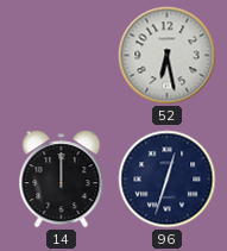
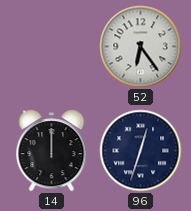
52: 6:28 -> 6:24 (141, 47)
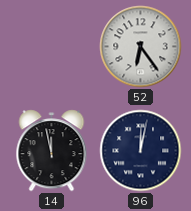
14: 12:00 -> 11:58 (52, 151)
96: 12:33 -> 12:02 (141, 151)
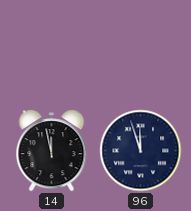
52: 6:24 -> none (141, 47)
96: 12:02 -> 11:57 (141, 151)
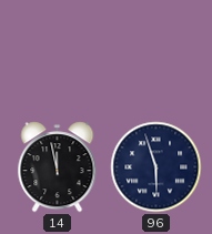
96: 11:57 -> 5:57 (157, 167)
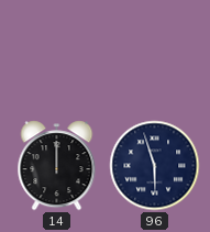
14: 11:58 -> 12:00 (57, 166)
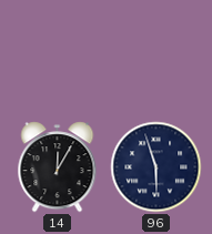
14: 12:00 -> 12:05 (58, 167)
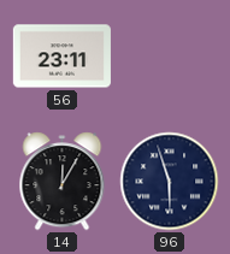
56: none -> 23:11 (61, 57)
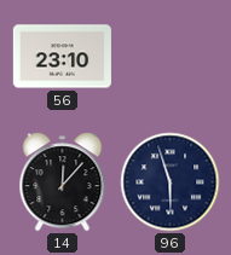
56: 23:11 -> 23:10 (62, 57)
14: 12:05 -> 12:07 (63, 182)
